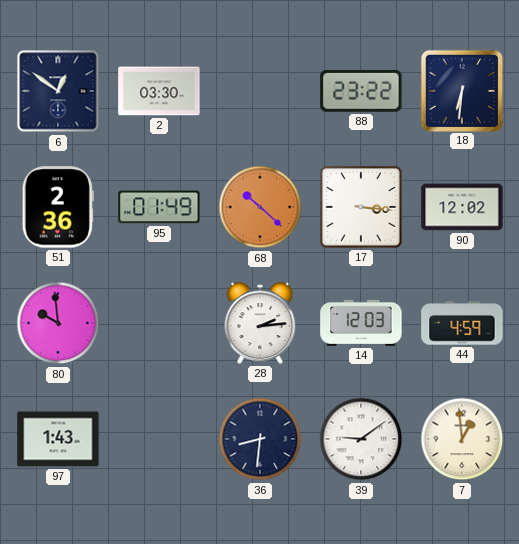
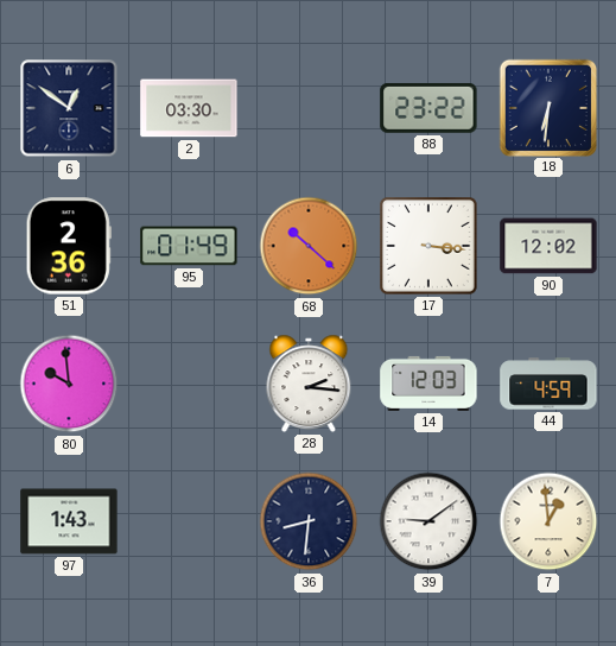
28: 2:14 -> 2:16 (309, 384)
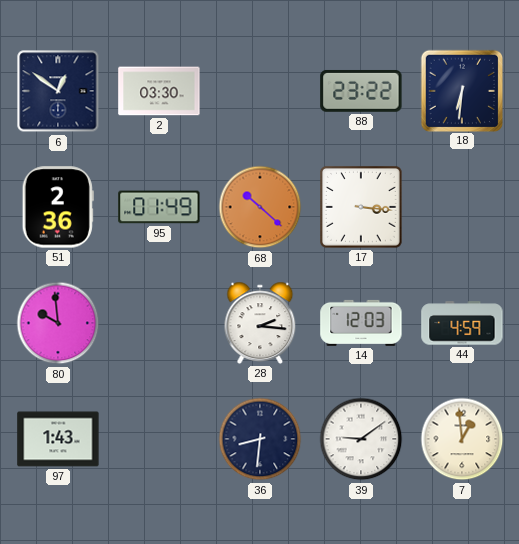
90: 12:02 -> none (548, 246)
